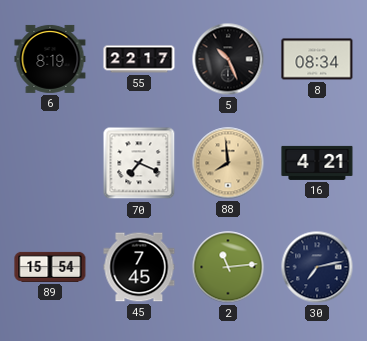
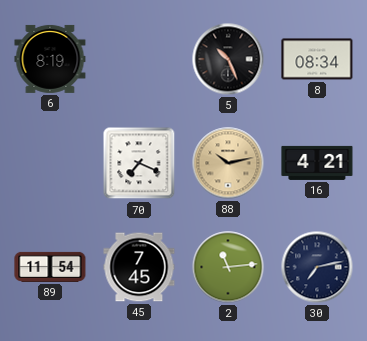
55: 22:17 -> none (139, 59)
88: 7:59 -> 10:13 (228, 163)
89: 15:54 -> 11:54 (50, 267)
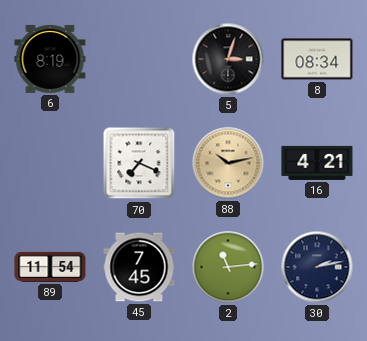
5: 10:26 -> 3:03 (228, 59)
30: 7:13 -> 2:13 (317, 267)
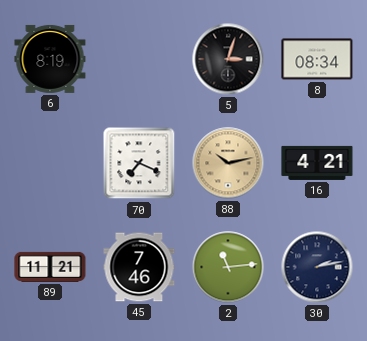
89: 11:54 -> 11:21 (50, 267)
45: 7:45 -> 7:46 (139, 267)
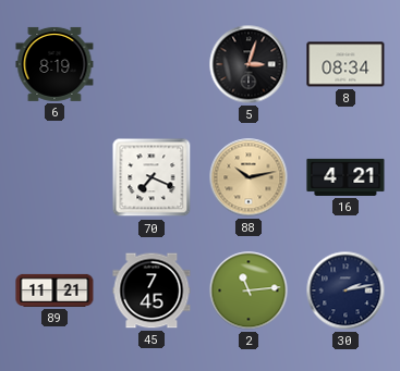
45: 7:46 -> 7:45 (151, 290)
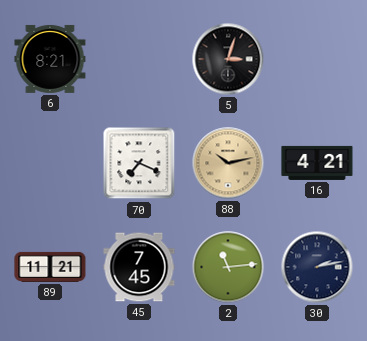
6: 8:19 -> 8:21 (50, 59)
8: 08:34 -> none (346, 64)
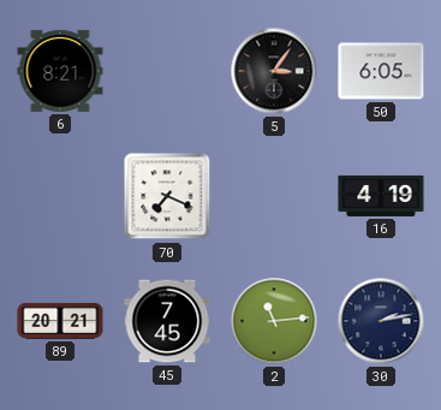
5: 3:03 -> 3:06 (274, 71)
50: none -> 6:05 (381, 71)
88: 10:13 -> none (228, 163)
16: 4:21 -> 4:19 (381, 196)
89: 11:21 -> 20:21 (60, 321)
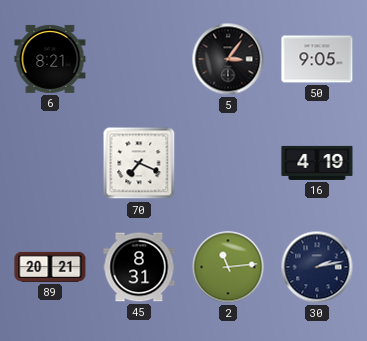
50: 6:05 -> 9:05 (317, 59)
45: 7:45 -> 8:31 (139, 267)
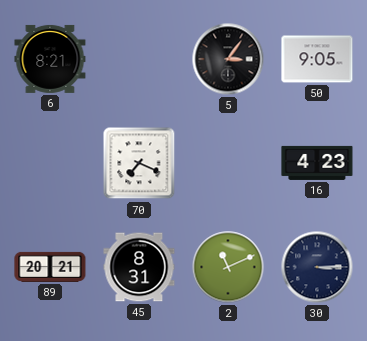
16: 4:19 -> 4:23 (317, 163)
2: 11:14 -> 11:11 (228, 267)
30: 2:13 -> 3:15 (317, 267)
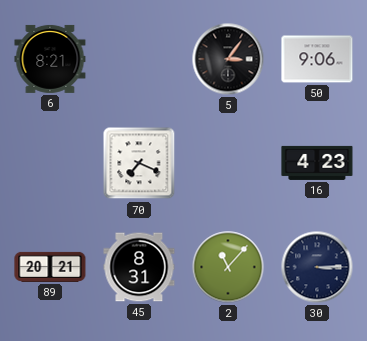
50: 9:05 -> 9:06 (317, 59)
2: 11:11 -> 11:07 (228, 267)
